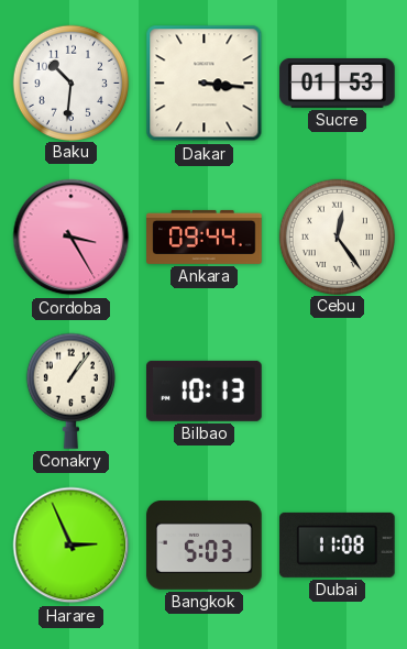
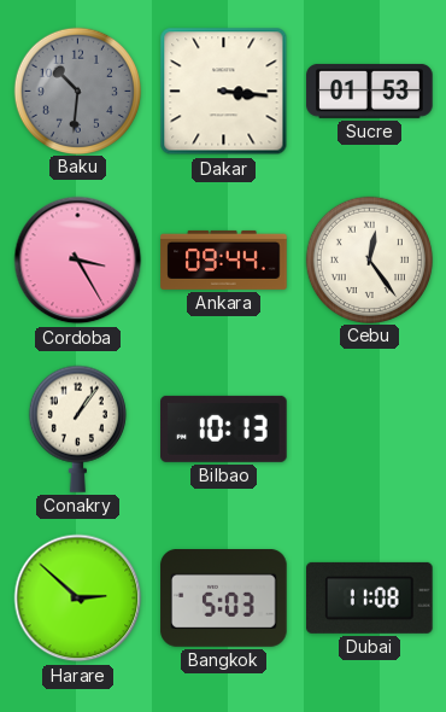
Baku dial: white -> grey (77, 91)
Harare: 2:56 -> 2:52 (78, 599)
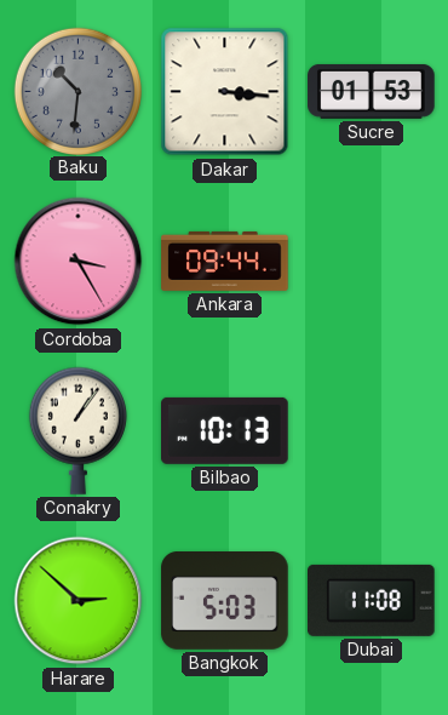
Cebu: 12:24 -> none (369, 259)
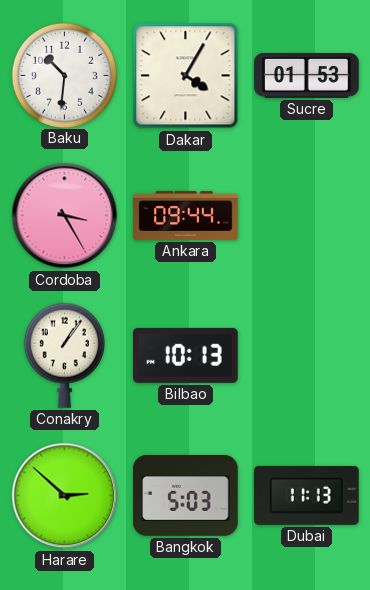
Baku dial: grey -> white (64, 75)
Dakar: 3:16 -> 4:05 (186, 76)
Dubai: 11:08 -> 11:13 (307, 495)
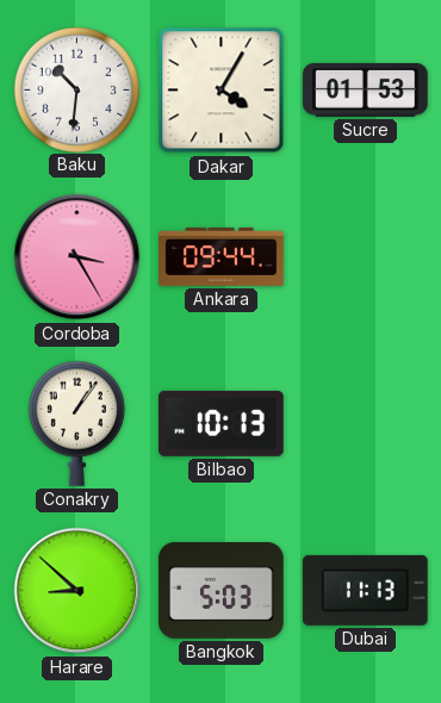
Harare: 2:52 -> 8:52 (77, 591)
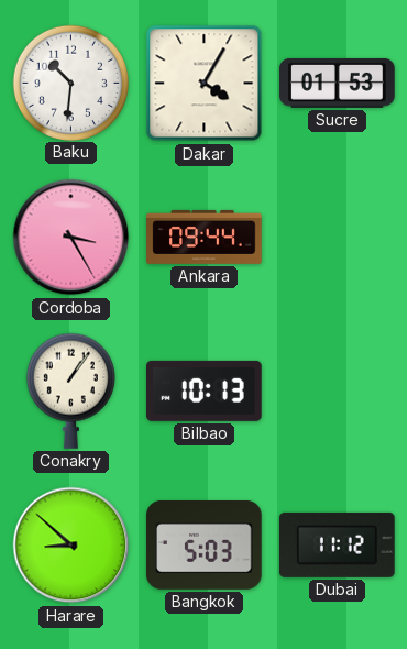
Dubai: 11:13 -> 11:12 (338, 544)
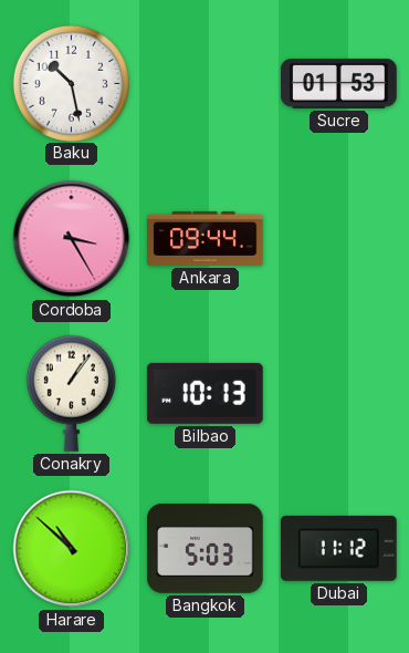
Baku: 10:31 -> 10:28 (71, 83)
Dakar: 4:05 -> none (205, 84)
Harare: 8:52 -> 10:52 (72, 549)
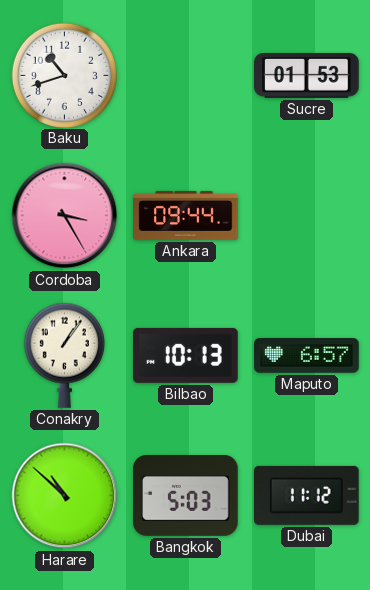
Baku: 10:28 -> 10:42 (64, 75)
Maputo: none -> 6:57 (307, 356)
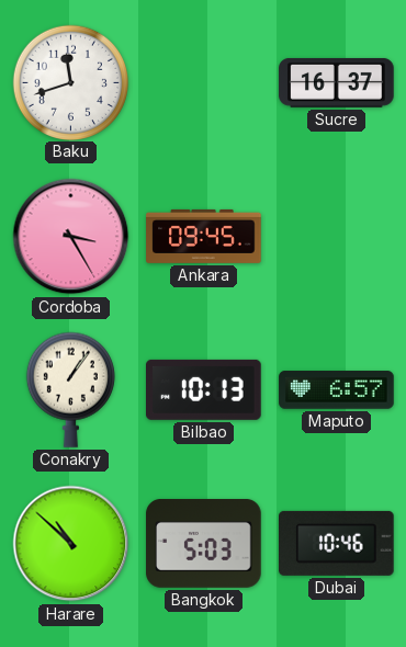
Baku: 10:42 -> 11:42 (70, 82)
Sucre: 01:53 -> 16:37 (337, 82)
Ankara: 09:44 -> 09:45 (204, 236)
Dubai: 11:12 -> 10:46 (337, 543)
